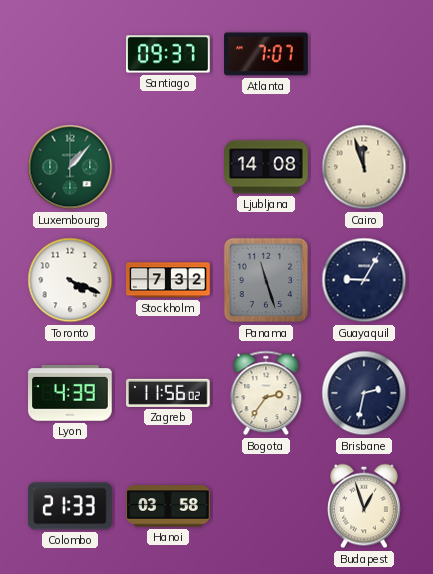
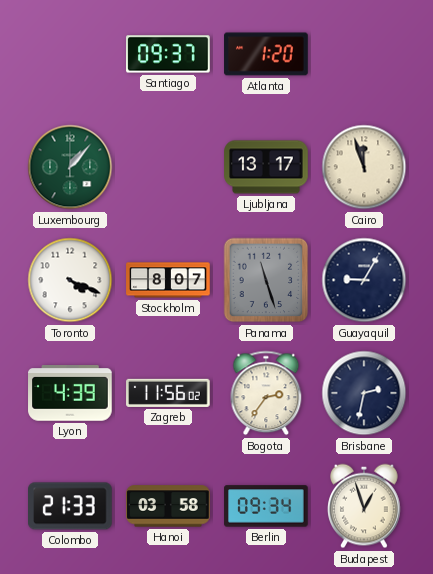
Atlanta: 7:07 -> 1:20 (266, 54)
Ljubljana: 14:08 -> 13:17 (266, 167)
Stockholm: 7:32 -> 8:07 (168, 280)
Berlin: none -> 09:34 (266, 506)
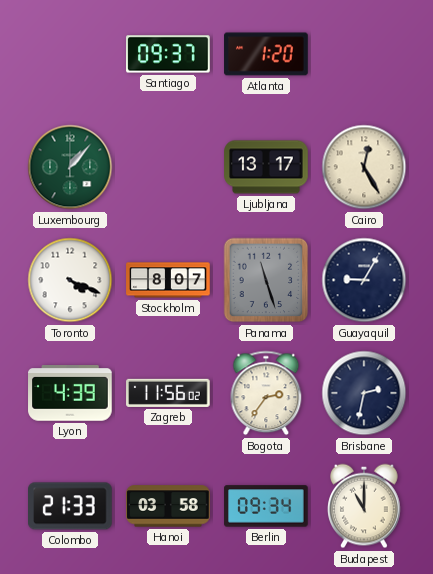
Cairo: 11:57 -> 12:25 (364, 167)
Budapest: 12:57 -> 11:00 (365, 506)
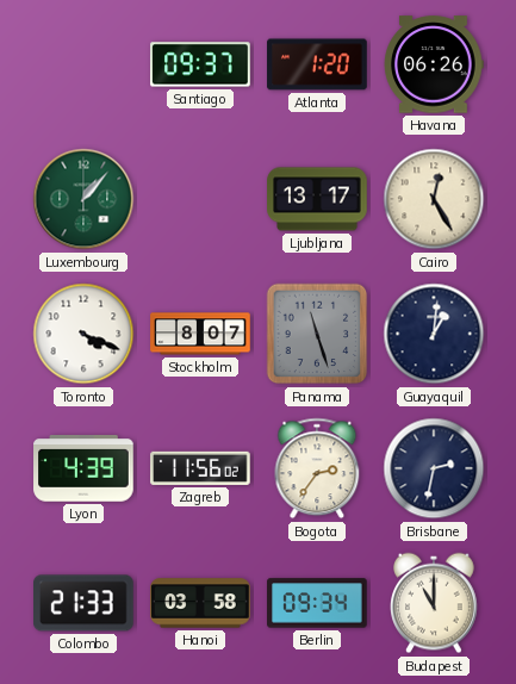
Havana: none -> 06:26 (434, 64)
Guayaquil: 9:05 -> 1:01 (434, 334)
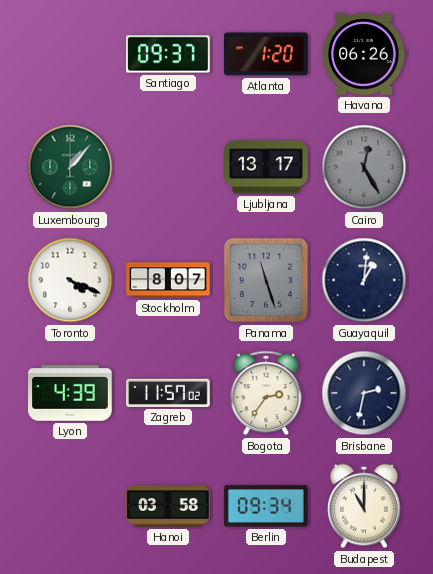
Cairo dial: cream -> grey (364, 167)
Zagreb: 11:56 -> 11:57 (168, 393)
Colombo: 21:33 -> none (85, 603)
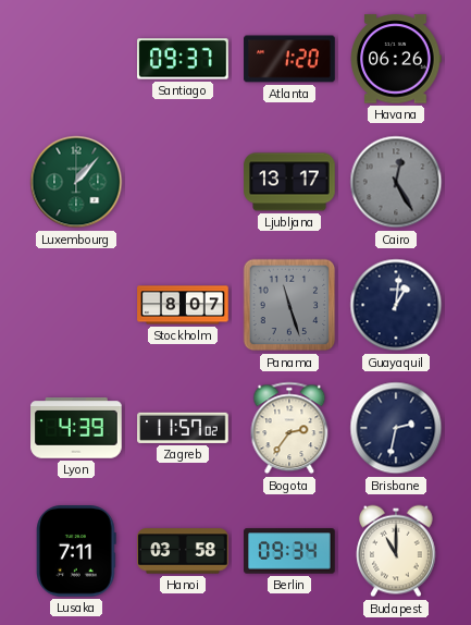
Toronto: 4:19 -> none (70, 280)
Lusaka: none -> 7:11 (76, 551)
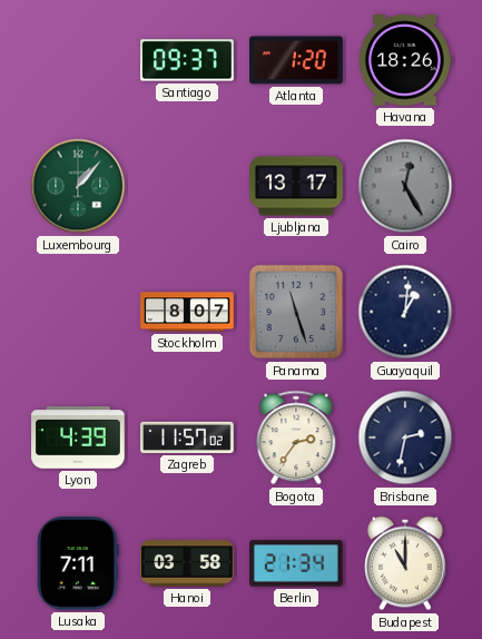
Havana: 06:26 -> 18:26 (405, 60)
Berlin: 09:34 -> 21:34 (296, 563)
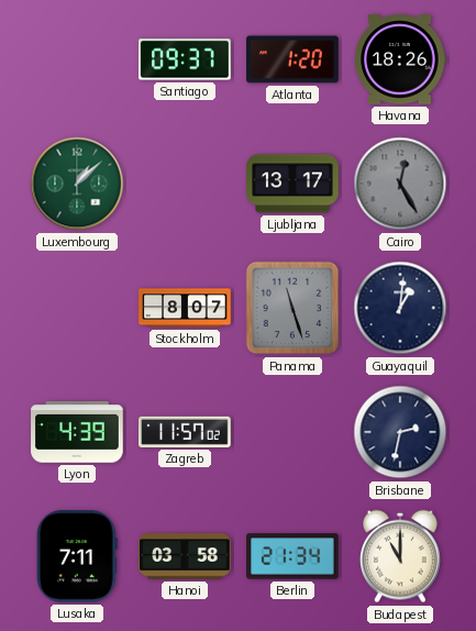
Luxembourg: 1:07 -> 1:08 (77, 184)
Bogota: 2:36 -> none (296, 438)
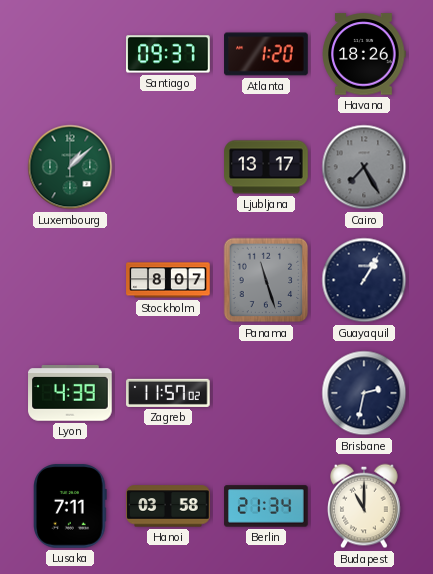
Cairo: 12:25 -> 7:25 (364, 167)
Guayaquil: 1:01 -> 1:05 (364, 280)
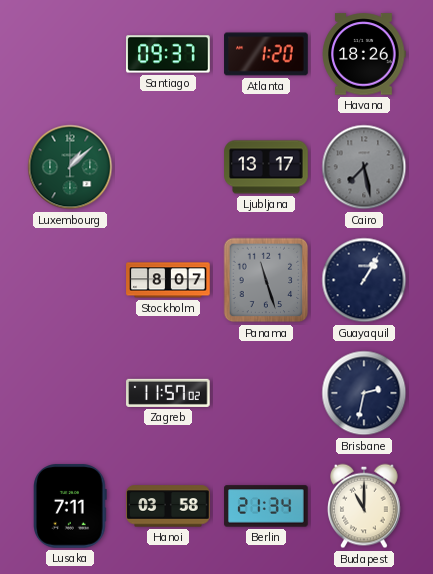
Cairo: 7:25 -> 7:28 (364, 167)
Lyon: 4:39 -> none (70, 393)
